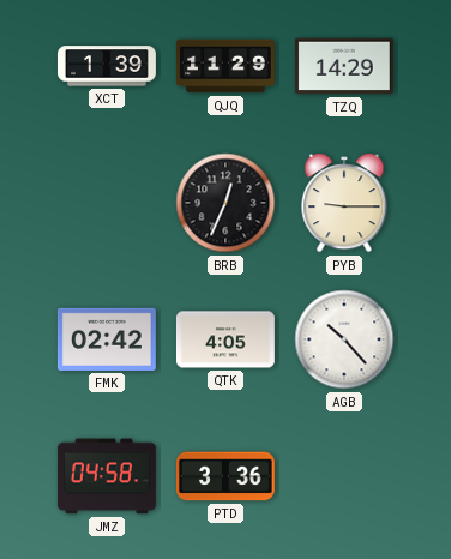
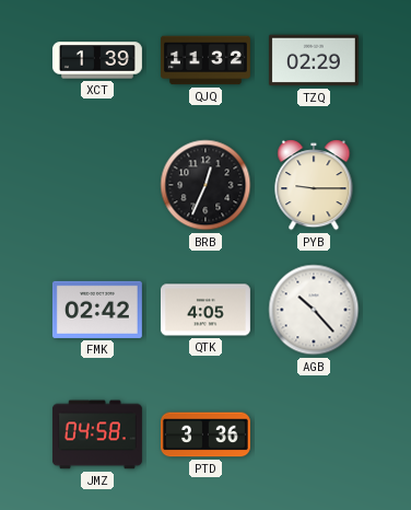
QJQ: 11:29 -> 11:32 (205, 60)
TZQ: 14:29 -> 02:29 (314, 60)
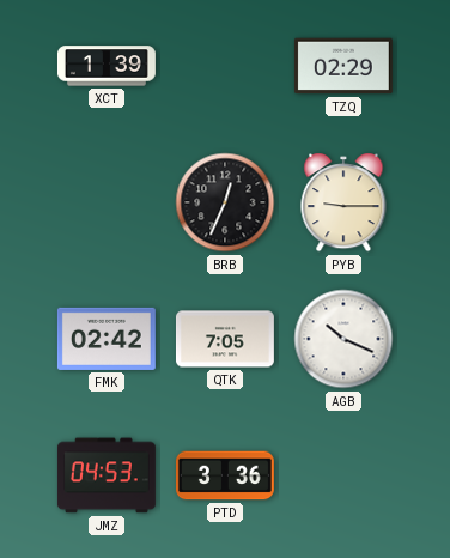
QJQ: 11:32 -> none (205, 60)
QTK: 4:05 -> 7:05 (225, 339)
AGB: 10:23 -> 10:19 (343, 339)
JMZ: 04:58 -> 04:53 (107, 475)
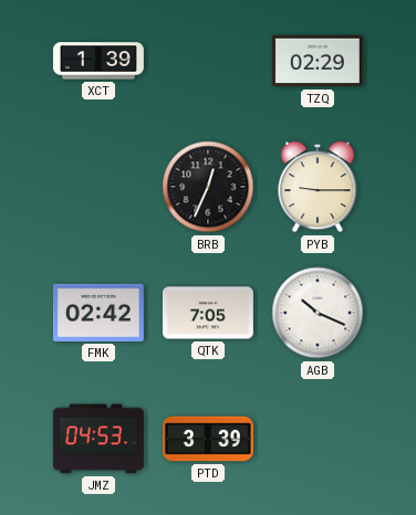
PTD: 3:36 -> 3:39 (208, 439)
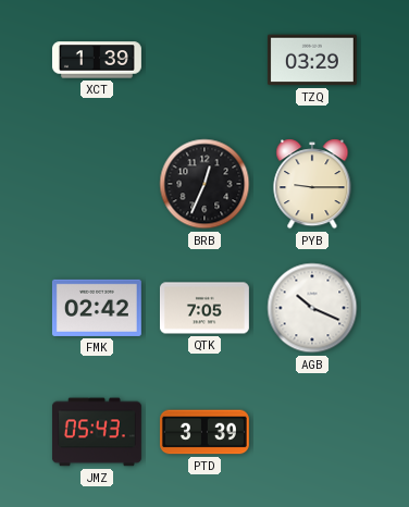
TZQ: 02:29 -> 03:29 (312, 60)
JMZ: 04:53 -> 05:43 (97, 432)
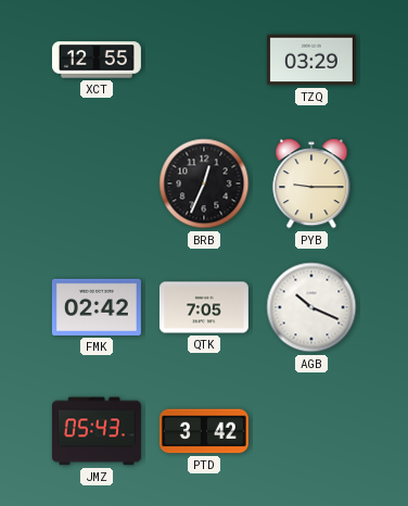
XCT: 1:39 -> 12:55 (97, 60)
PTD: 3:39 -> 3:42 (204, 431)
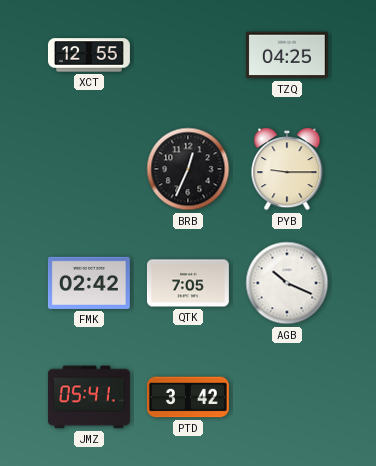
TZQ: 03:29 -> 04:25 (287, 55)
JMZ: 05:43 -> 05:41 (89, 397)
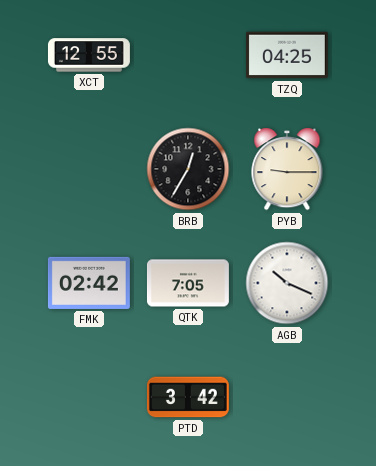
BRB: 12:34 -> 12:35 (188, 169)
JMZ: 05:41 -> none (89, 397)
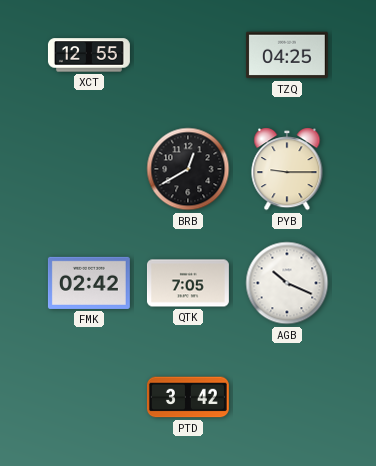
BRB: 12:35 -> 12:40 (188, 169)
